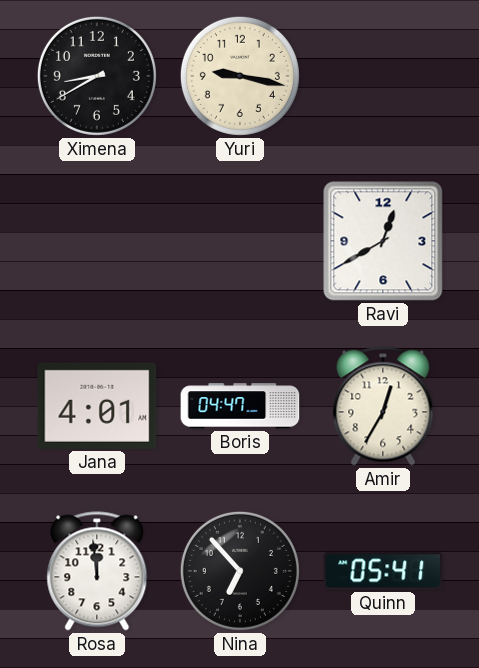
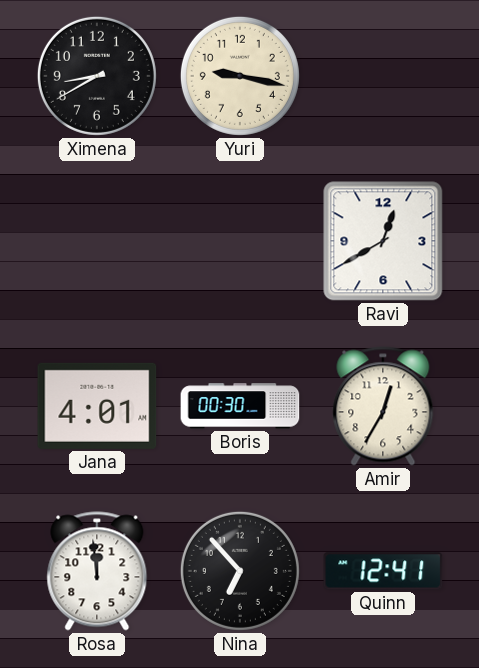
Boris: 04:47 -> 00:30 (240, 406)
Quinn: 05:41 -> 12:41 (383, 571)
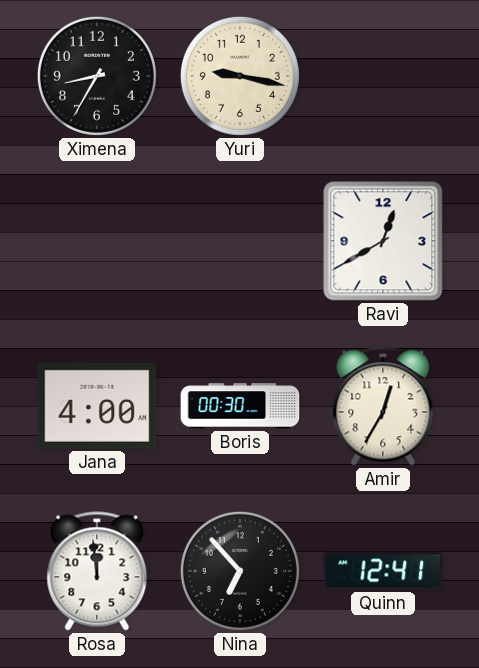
Ximena: 8:40 -> 8:35 (97, 76)
Jana: 4:01 -> 4:00 (97, 406)
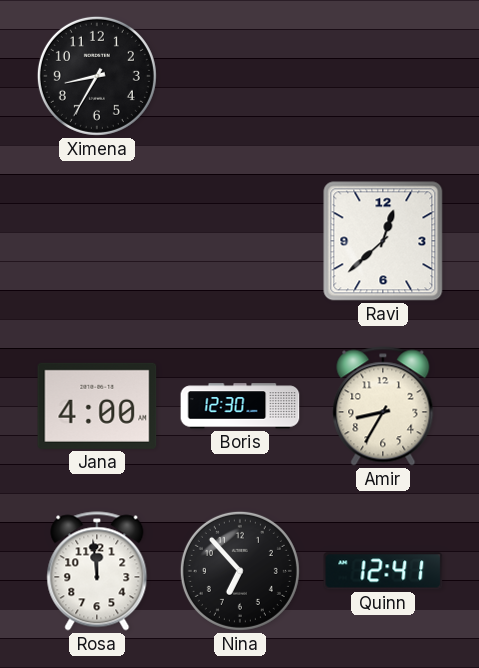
Yuri: 9:17 -> none (240, 76)
Ravi: 12:40 -> 12:38 (383, 241)
Boris: 00:30 -> 12:30 (240, 406)
Amir: 12:35 -> 8:35 (383, 406)
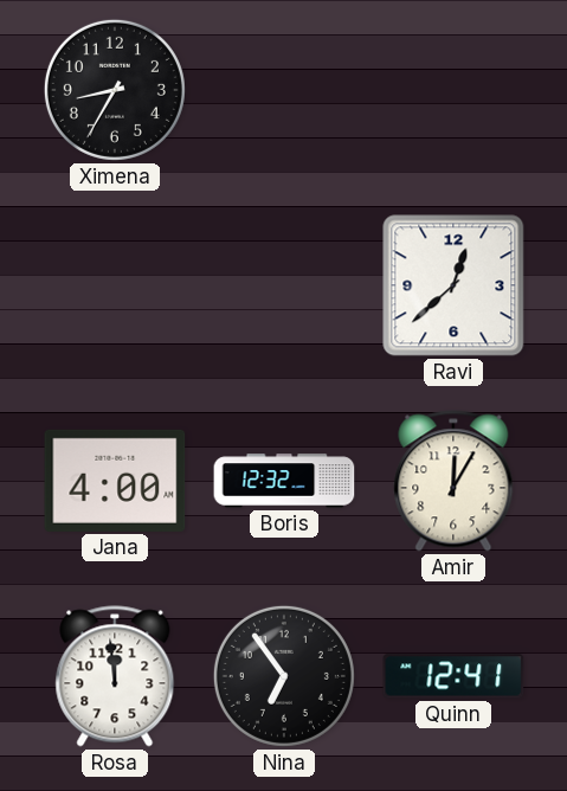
Boris: 12:30 -> 12:32 (284, 481)
Amir: 8:35 -> 12:05 (453, 481)
Nina: 6:53 -> 6:54 (284, 676)
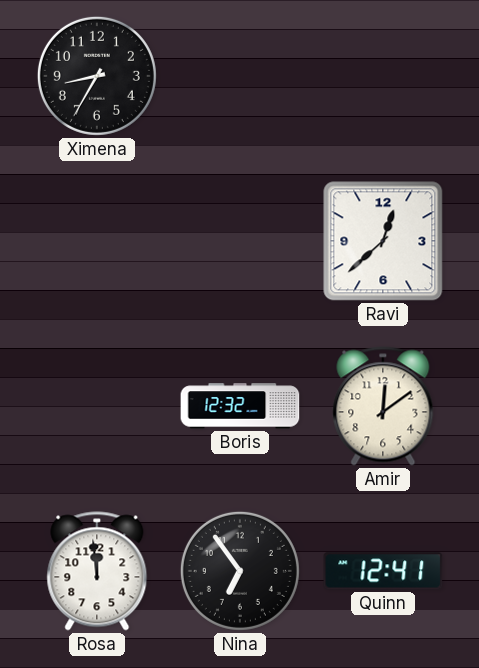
Jana: 4:00 -> none (115, 481)
Amir: 12:05 -> 12:09 (383, 406)
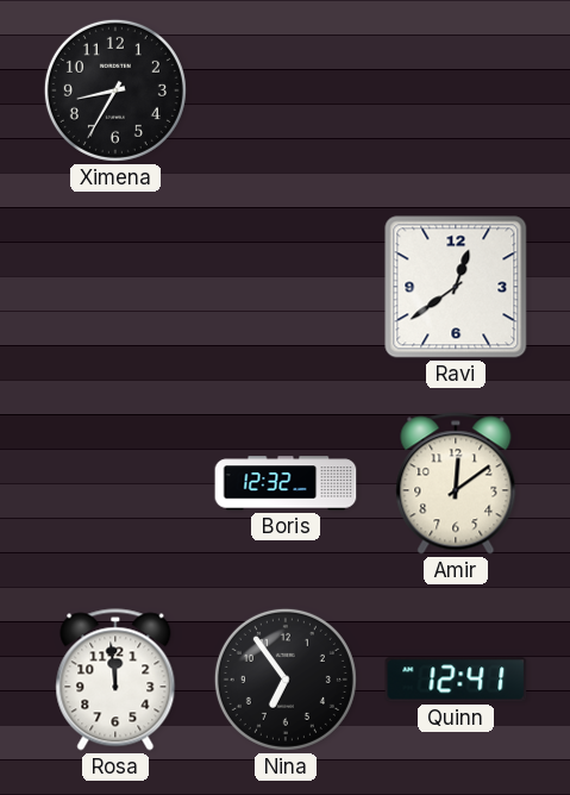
Ravi: 12:38 -> 12:39 (456, 287)
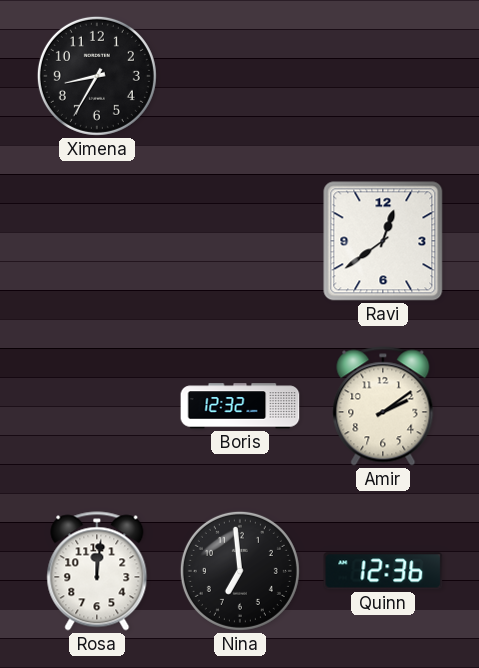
Amir: 12:09 -> 2:09 (383, 406)
Rosa: 11:59 -> 12:01 (97, 571)
Nina: 6:54 -> 6:59 (240, 571)
Quinn: 12:41 -> 12:36 (383, 571)
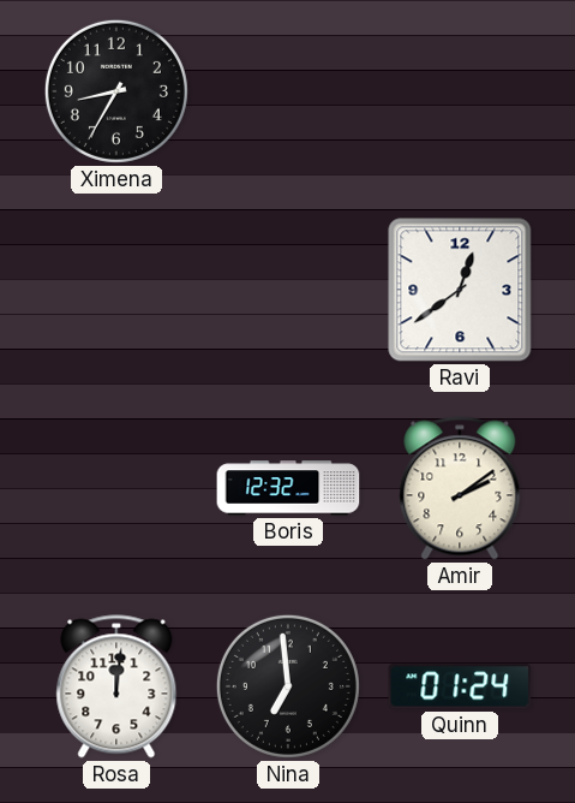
Quinn: 12:36 -> 01:24 (460, 686)
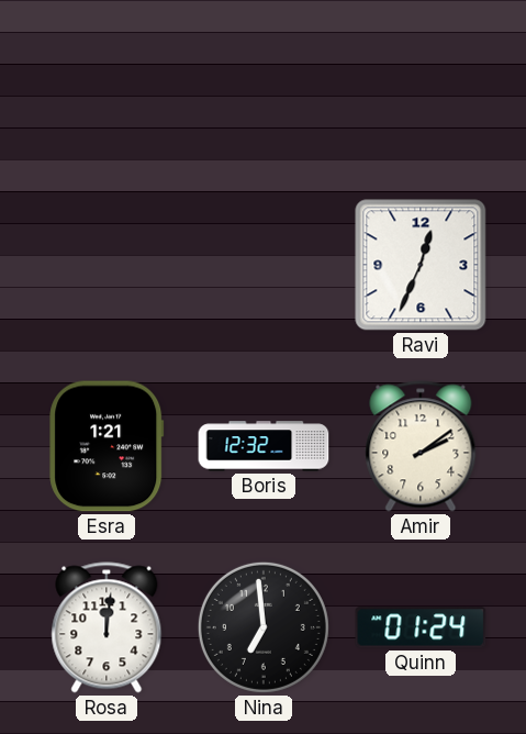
Ximena: 8:35 -> none (116, 91)
Ravi: 12:39 -> 12:34 (421, 265)
Esra: none -> 1:21 (107, 446)
